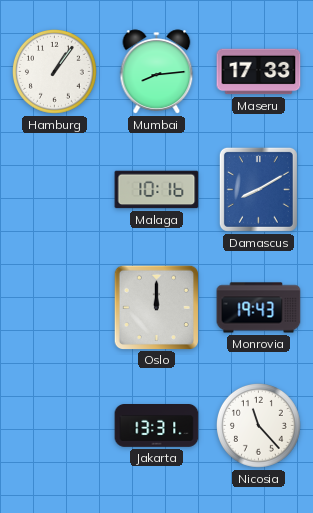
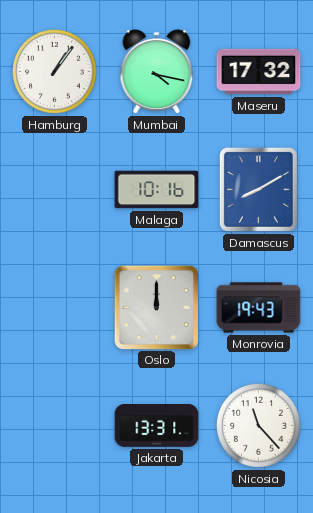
Mumbai: 8:14 -> 4:17 (157, 72)
Maseru: 17:33 -> 17:32 (259, 72)
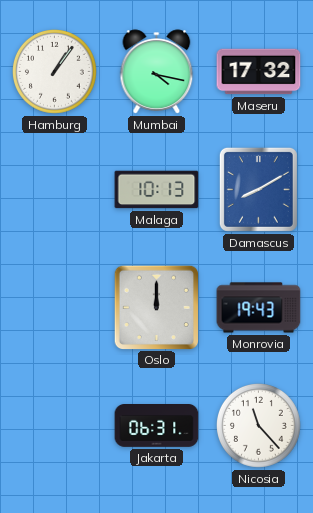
Malaga: 10:16 -> 10:13 (157, 190)
Jakarta: 13:31 -> 06:31 (157, 426)
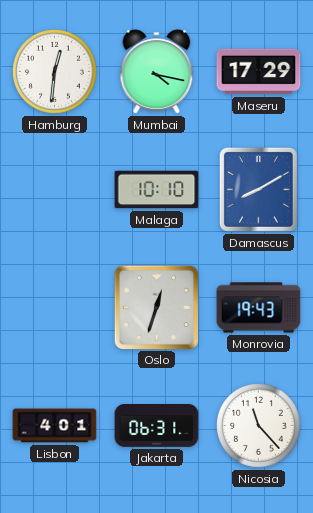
Hamburg: 1:06 -> 12:31 (55, 72)
Maseru: 17:32 -> 17:29 (259, 72)
Malaga: 10:13 -> 10:10 (157, 190)
Oslo: 12:00 -> 12:33 (156, 307)
Lisbon: none -> 4:01 (55, 426)
